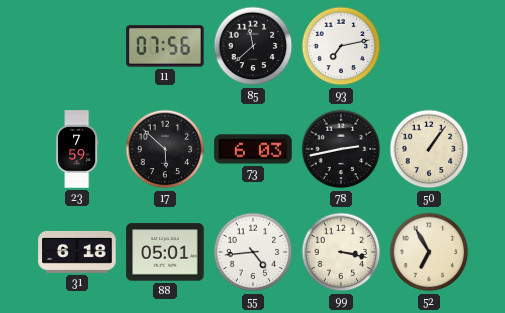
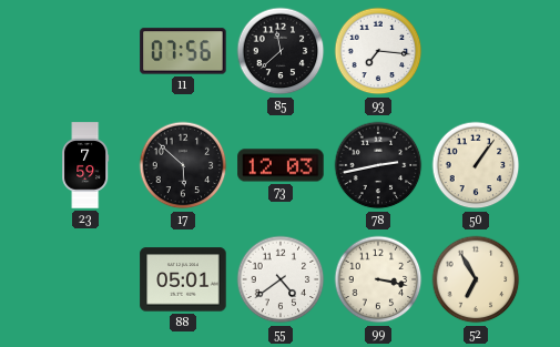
93: 7:13 -> 7:16 (378, 51)
73: 6:03 -> 12:03 (281, 165)
31: 6:18 -> none (77, 252)
55: 4:44 -> 4:39 (281, 279)
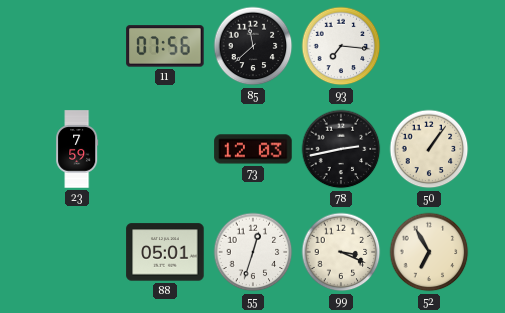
17: 5:52 -> none (183, 165)
55: 4:39 -> 12:33 (253, 252)
99: 3:17 -> 3:19 (341, 252)
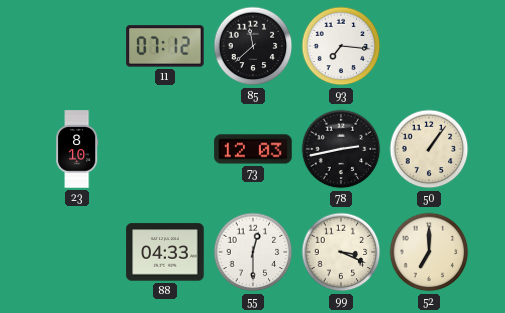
11: 07:56 -> 07:12 (165, 46)
23: 7:59 -> 8:10 (77, 149)
88: 05:01 -> 04:33 (165, 252)
55: 12:33 -> 12:30 (253, 252)
52: 6:55 -> 7:00 (429, 252)
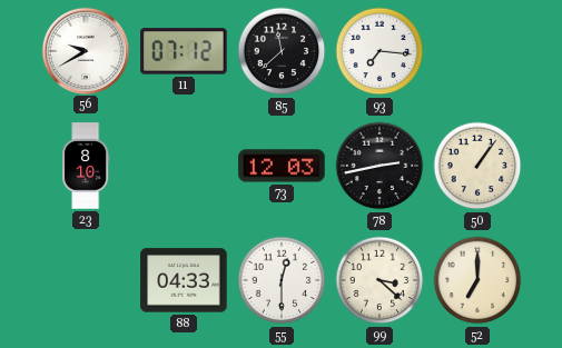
56: none -> 9:40 (85, 50)
99: 3:19 -> 3:22 (379, 280)
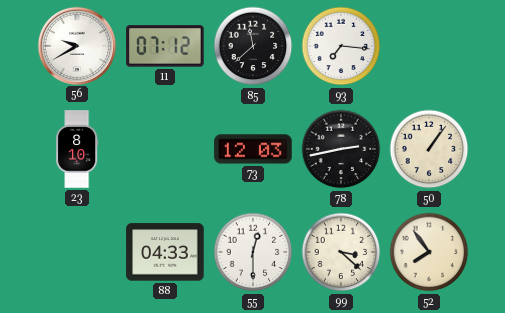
52: 7:00 -> 7:54 (429, 252)
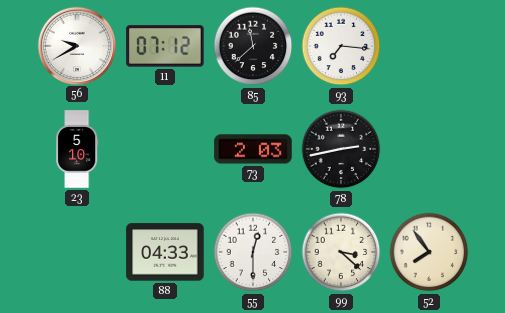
23: 8:10 -> 5:10 (77, 149)
73: 12:03 -> 2:03 (253, 149)
50: 1:06 -> none (429, 149)
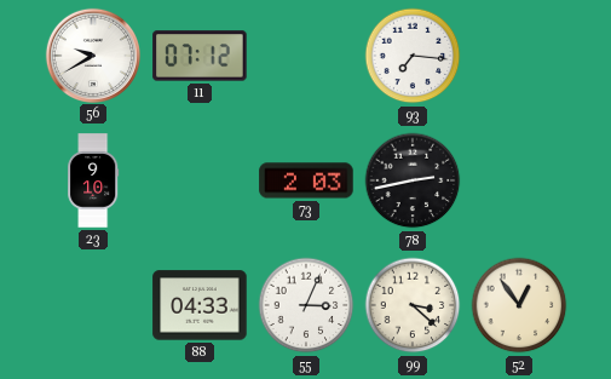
85: 11:38 -> none (253, 46)
23: 5:10 -> 9:10 (93, 180)
55: 12:30 -> 3:04 (306, 305)
52: 7:54 -> 12:54 (519, 305)
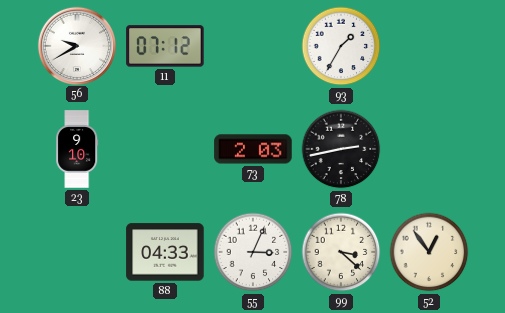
93: 7:16 -> 1:35 (341, 46)
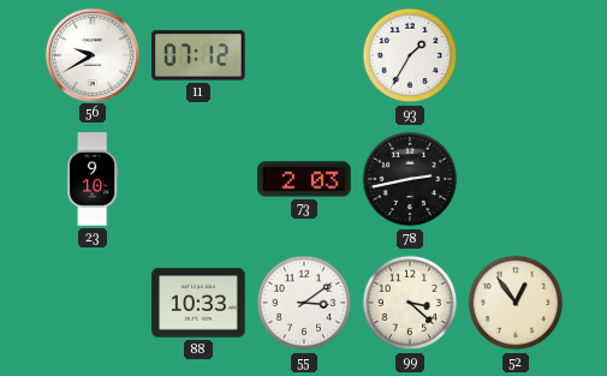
88: 04:33 -> 10:33 (198, 303)
55: 3:04 -> 3:09 (304, 303)
